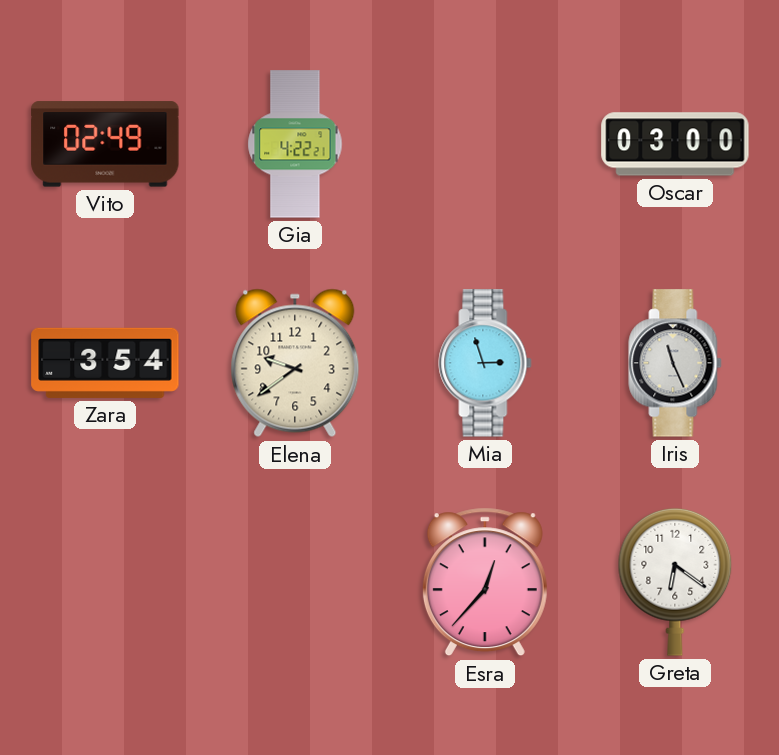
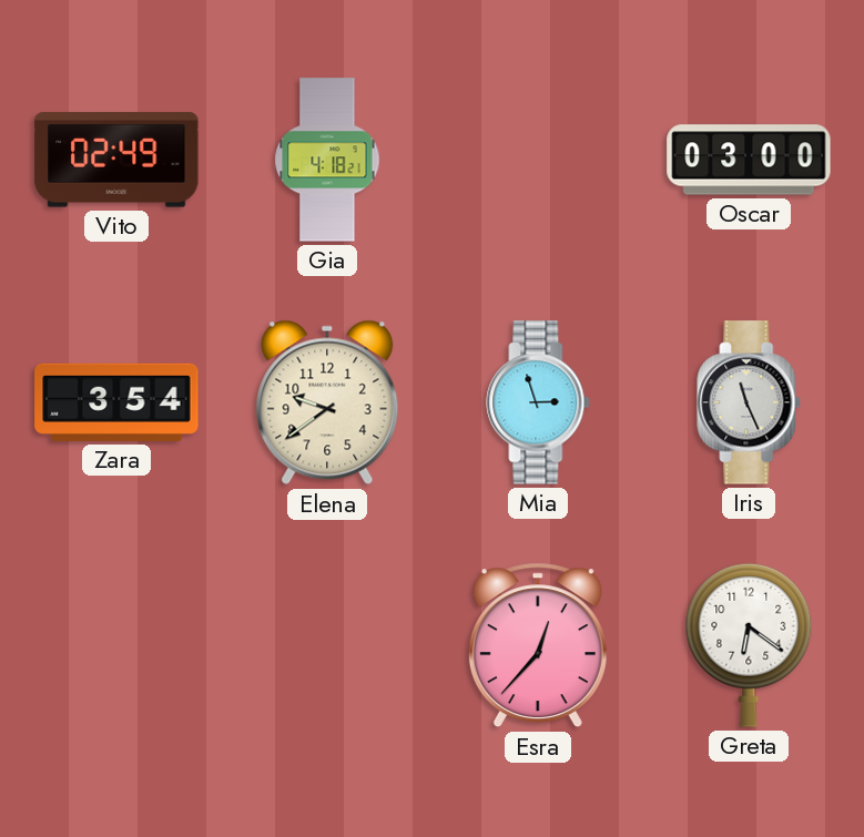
Gia: 4:22 -> 4:18 (327, 160)
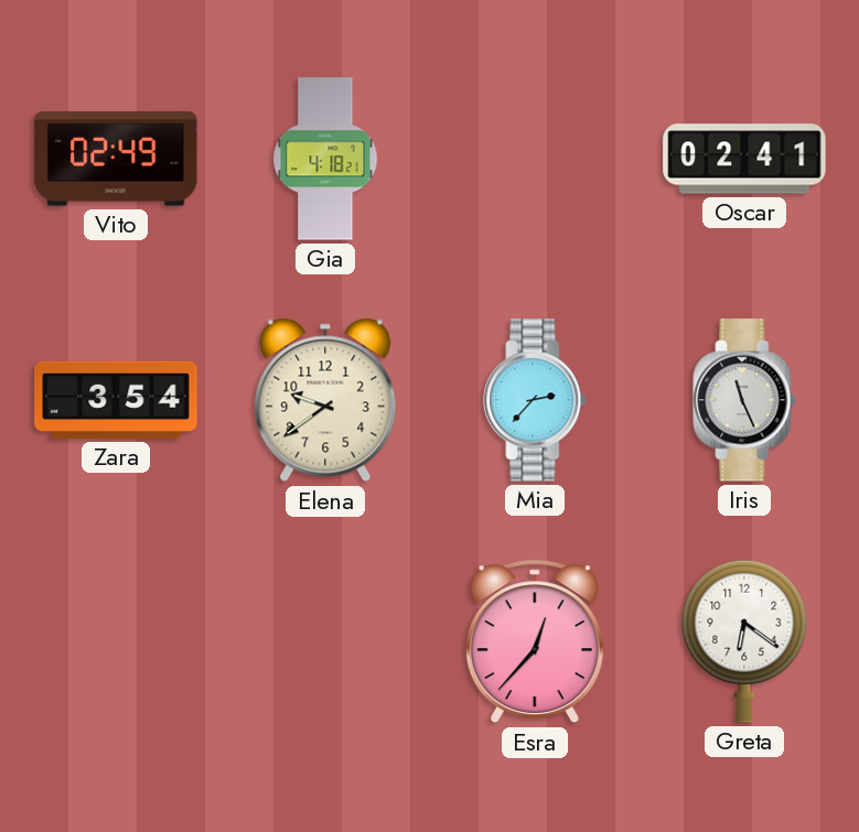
Oscar: 03:00 -> 02:41 (744, 159)
Mia: 2:57 -> 2:37 (535, 400)
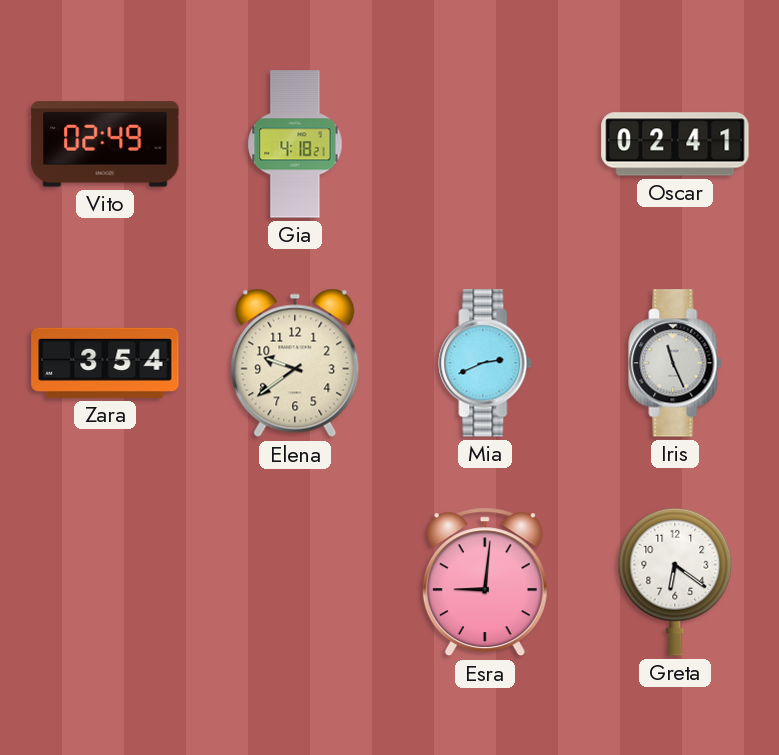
Mia: 2:37 -> 2:41 (485, 363)
Esra: 12:37 -> 9:01 (485, 582)
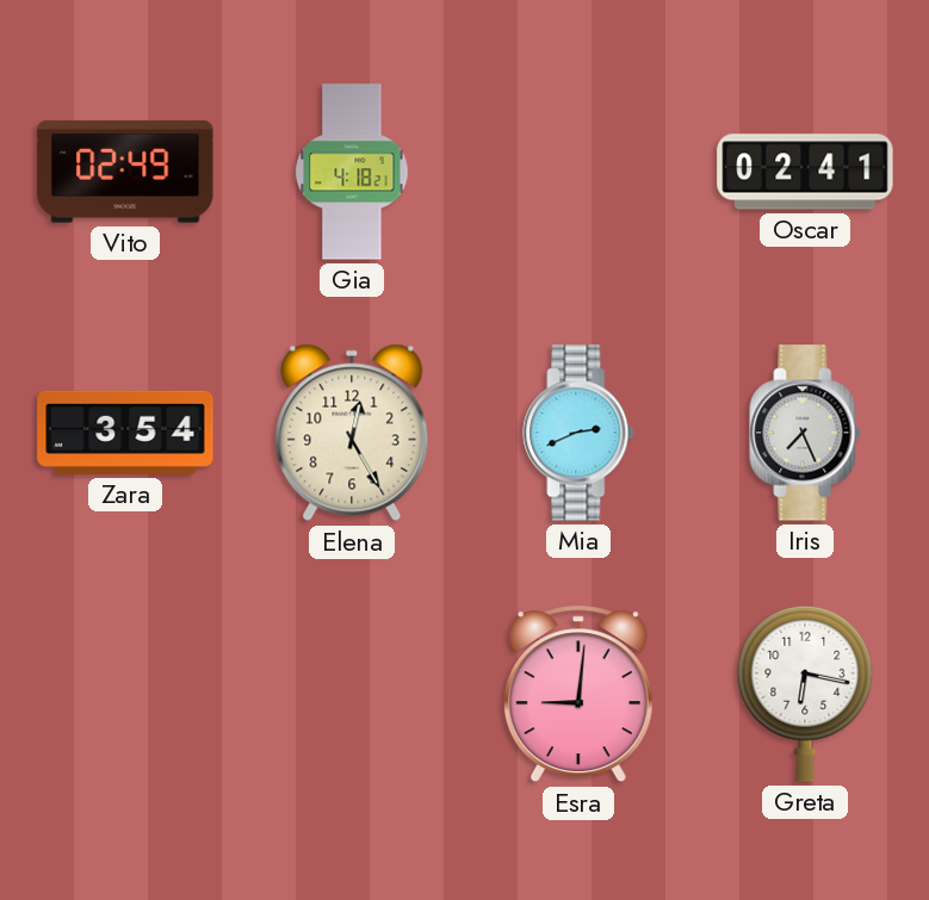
Elena: 9:39 -> 12:25 (352, 433)
Iris: 11:26 -> 7:26 (805, 433)
Greta: 6:21 -> 6:17 (805, 694)
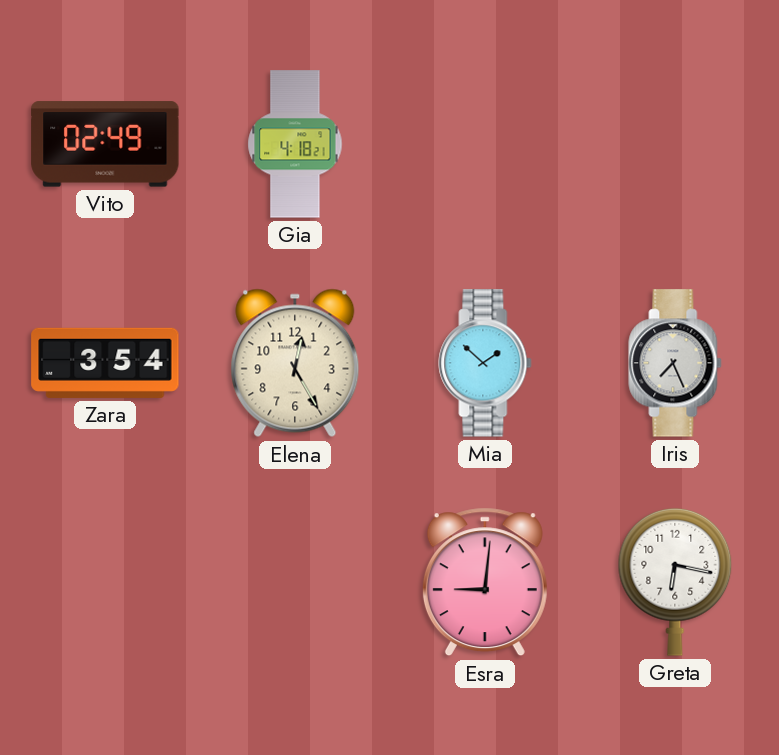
Oscar: 02:41 -> none (805, 172)
Mia: 2:41 -> 1:52 (485, 363)
